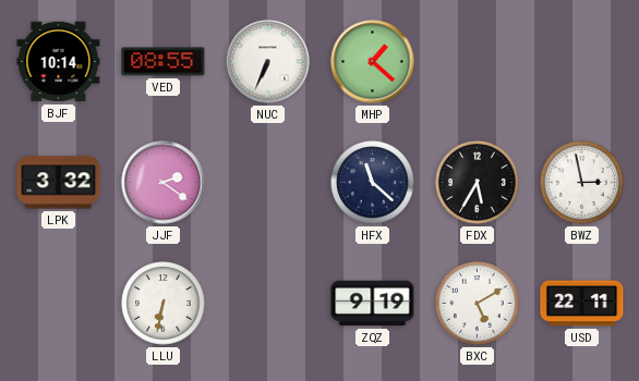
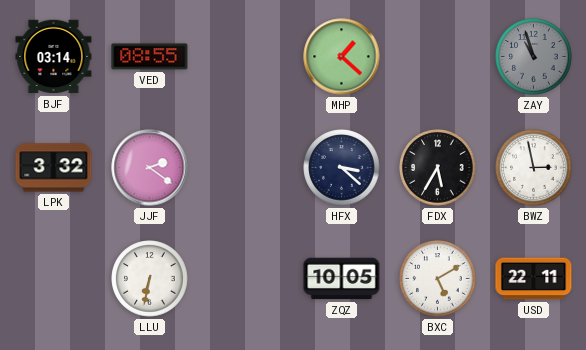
BJF: 10:14 -> 03:14 (54, 57)
NUC: 6:34 -> none (268, 62)
ZAY: none -> 10:57 (534, 57)
HFX: 11:22 -> 3:22 (342, 168)
ZQZ: 9:19 -> 10:05 (342, 279)
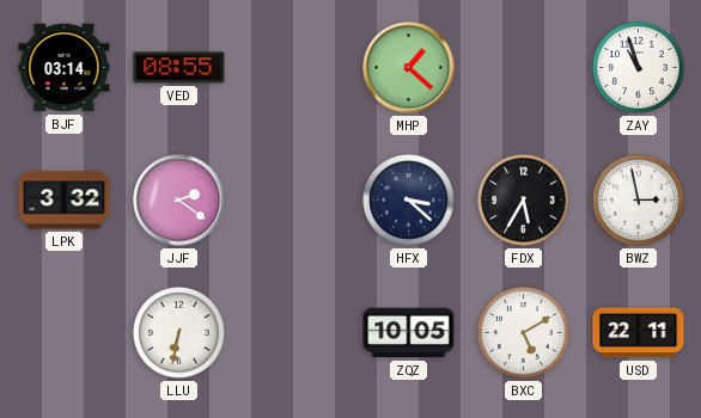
ZAY dial: grey -> white (639, 68)
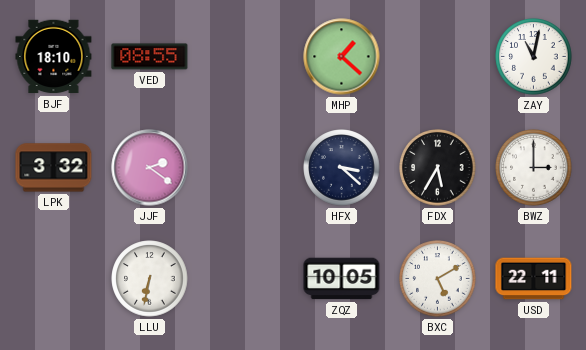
BJF: 03:14 -> 18:10 (54, 57)
ZAY: 10:57 -> 11:02 (534, 57)
BWZ: 2:58 -> 3:00 (534, 168)
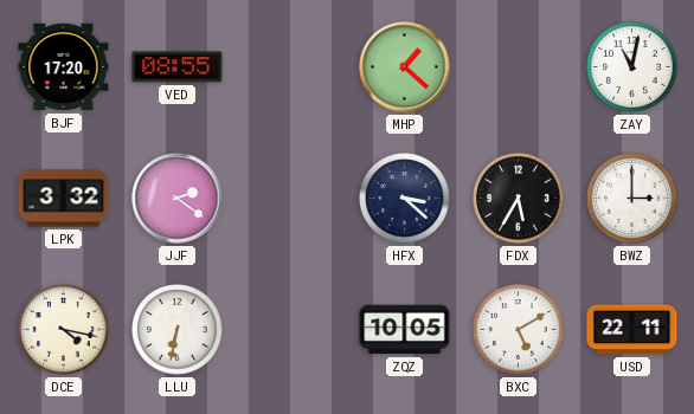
BJF: 18:10 -> 17:20 (64, 67)
DCE: none -> 4:17 (64, 330)
